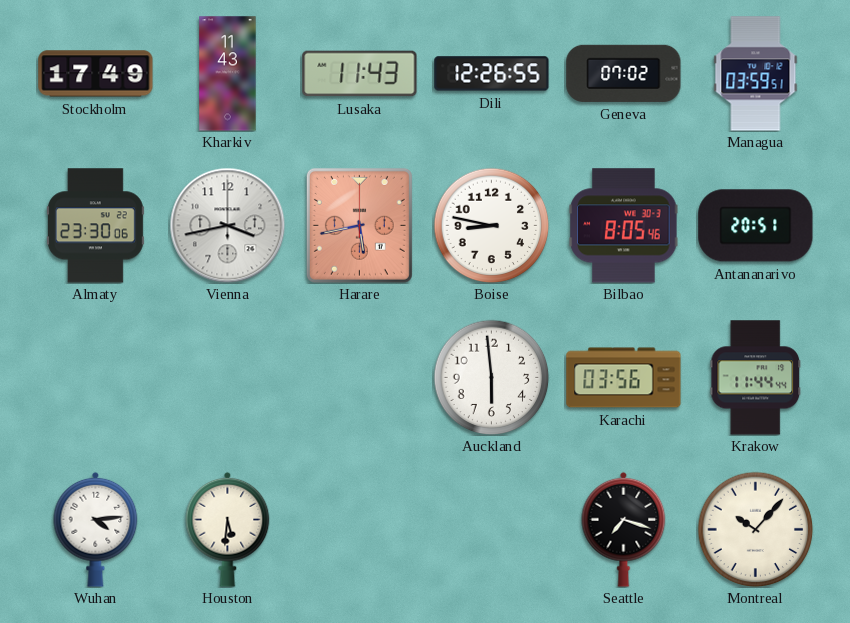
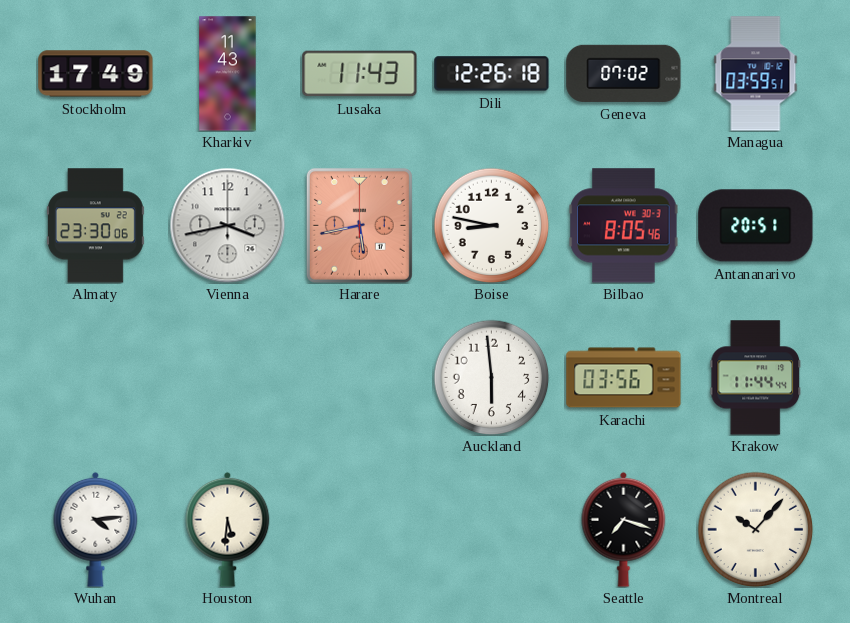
Dili: 12:26:55 -> 12:26:18 (492, 74)
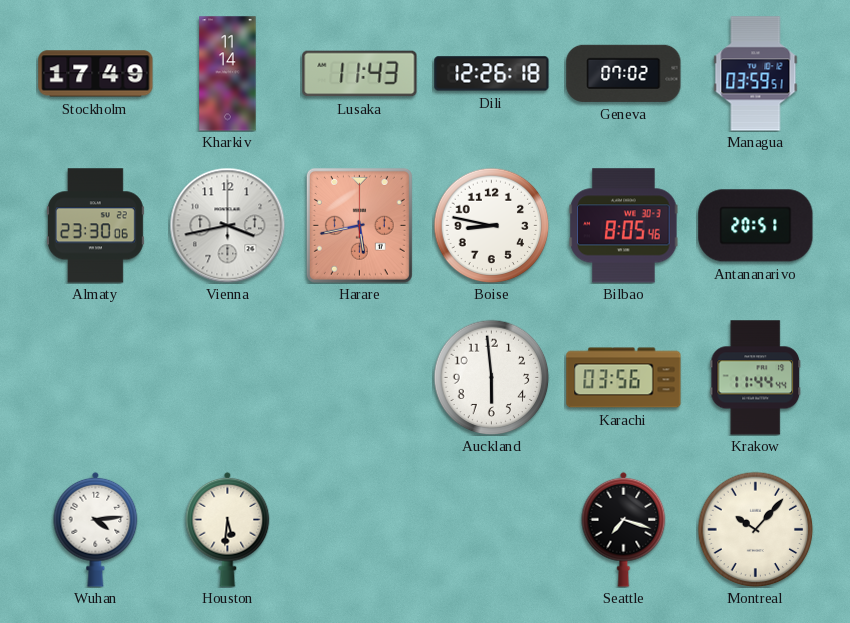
Kharkiv: 11:43 -> 11:14 (228, 74)
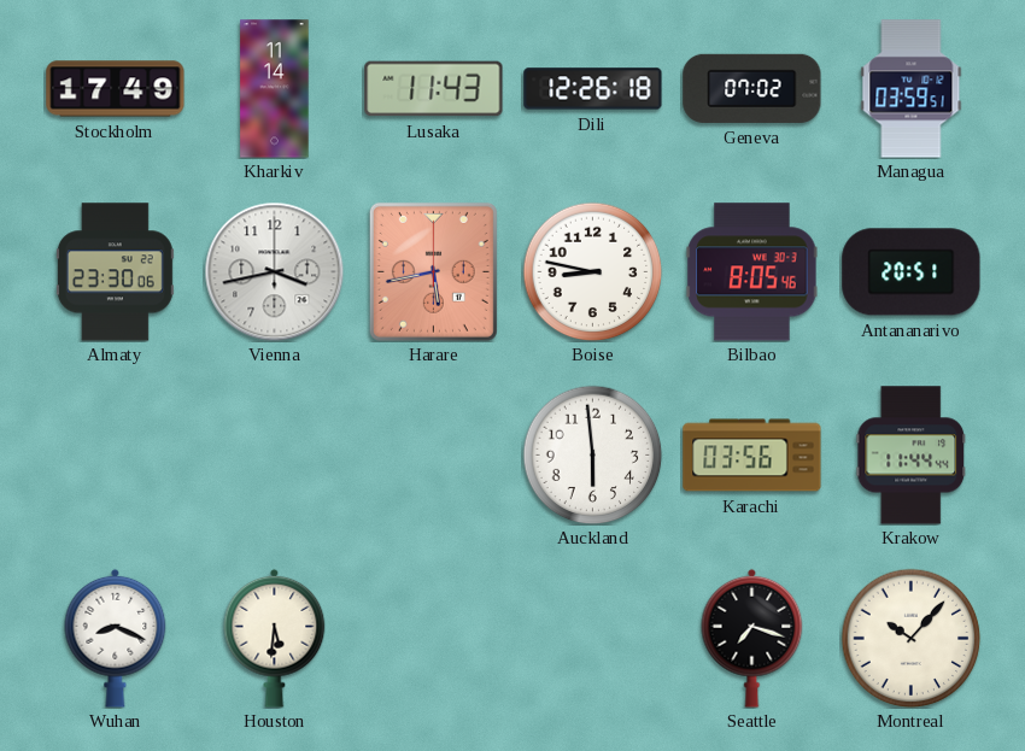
Wuhan: 4:14 -> 8:19 (116, 638)
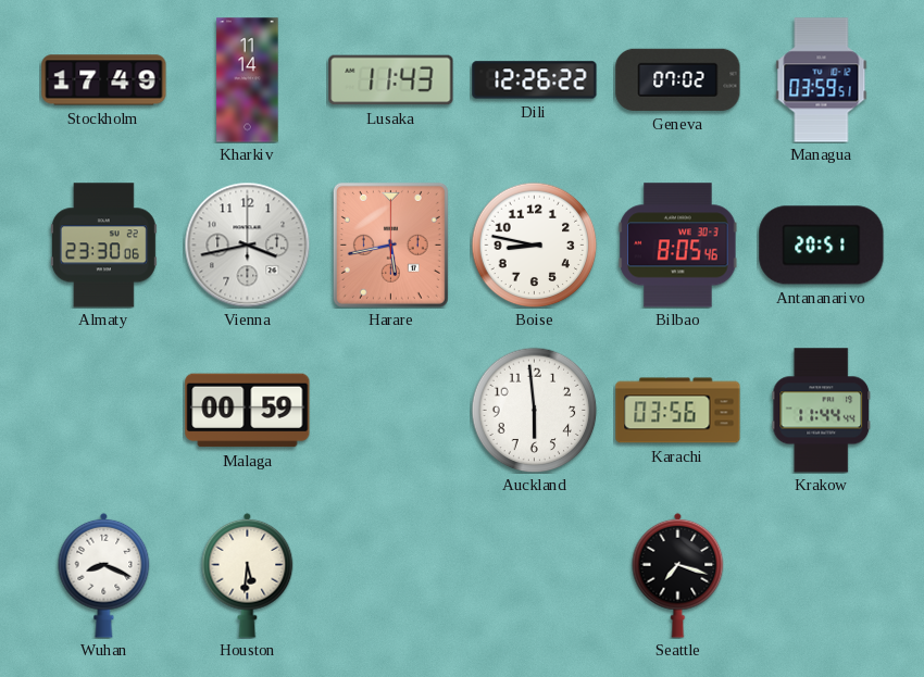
Dili: 12:26:18 -> 12:26:22 (535, 80)
Malaga: none -> 00:59 (248, 411)
Montreal: 10:07 -> none (910, 638)
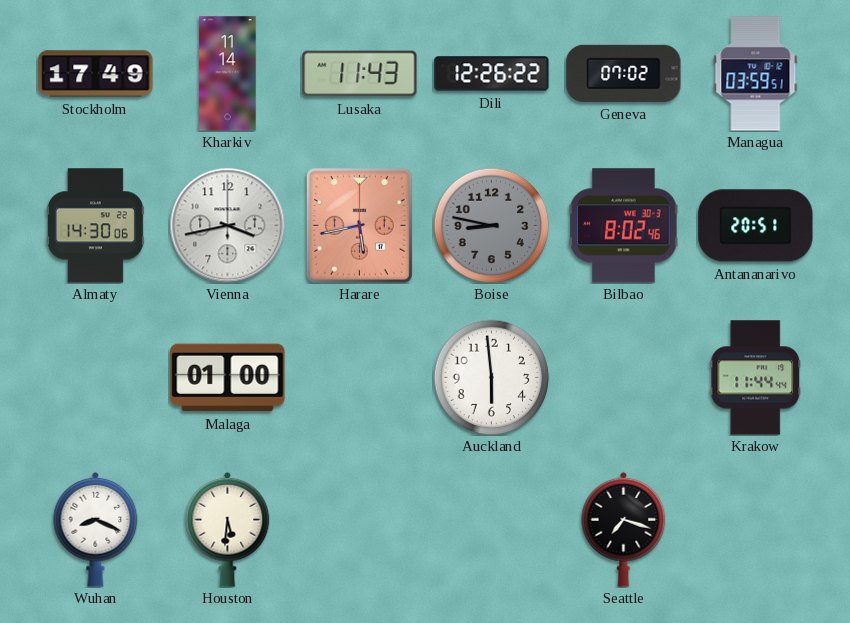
Almaty: 23:30 -> 14:30 (95, 226)
Boise dial: white -> grey (491, 225)
Bilbao: 8:05 -> 8:02 (624, 226)
Malaga: 00:59 -> 01:00 (228, 378)
Karachi: 03:56 -> none (678, 411)
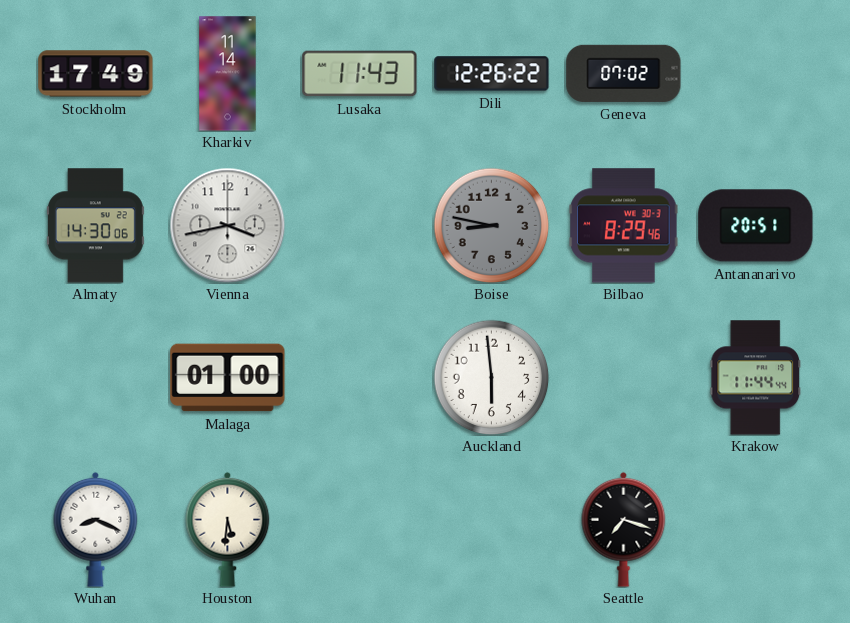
Managua: 03:59 -> none (756, 74)
Harare: 5:43 -> none (359, 225)
Bilbao: 8:02 -> 8:29 (624, 226)
